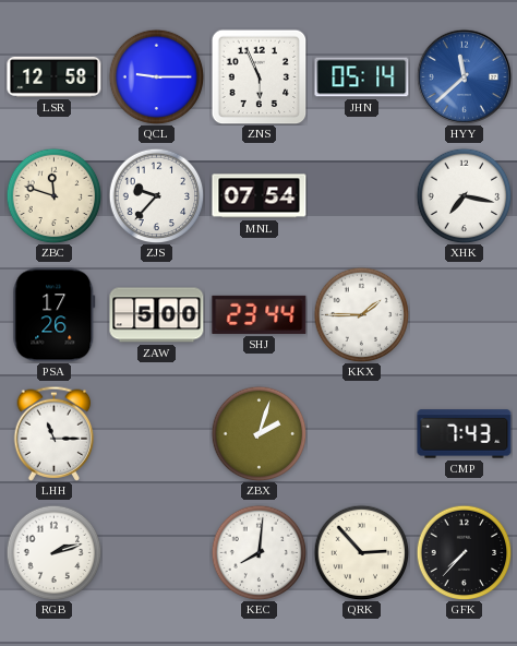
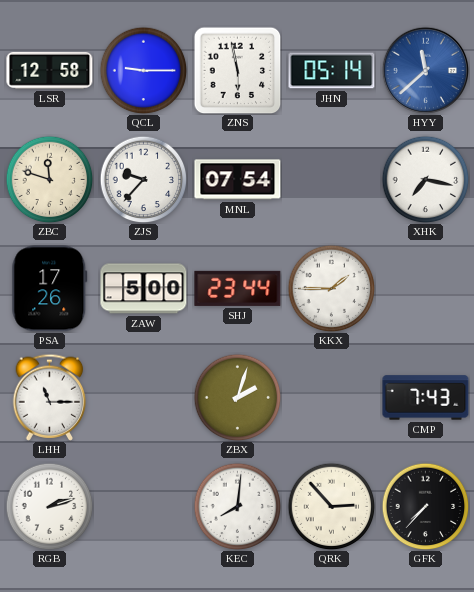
ZNS: 5:56 -> 5:58 (237, 70)
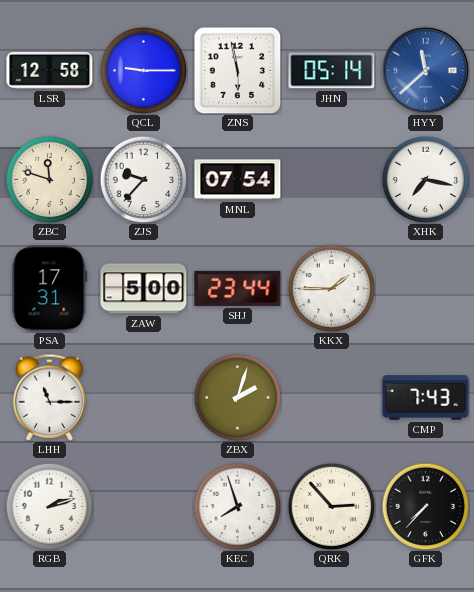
PSA: 17:26 -> 17:31 (50, 289)
KEC: 8:01 -> 7:57 (237, 506)
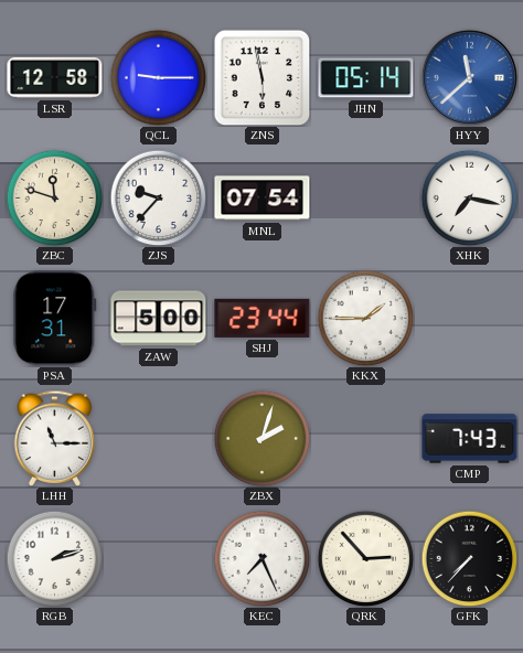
KEC: 7:57 -> 7:26 (261, 558)
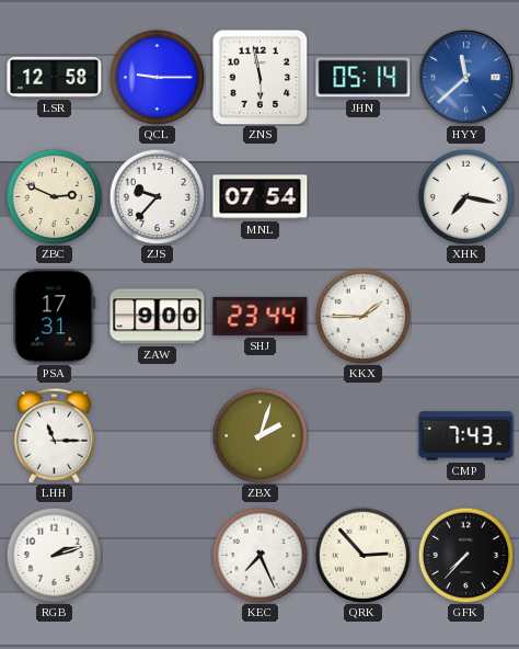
ZBC: 11:48 -> 2:49 (54, 196)
ZAW: 5:00 -> 9:00 (158, 317)
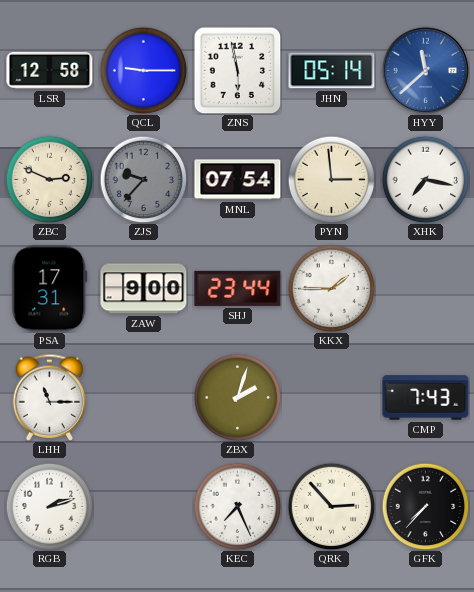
ZJS dial: white -> grey (143, 179)
PYN: none -> 2:59 (331, 179)
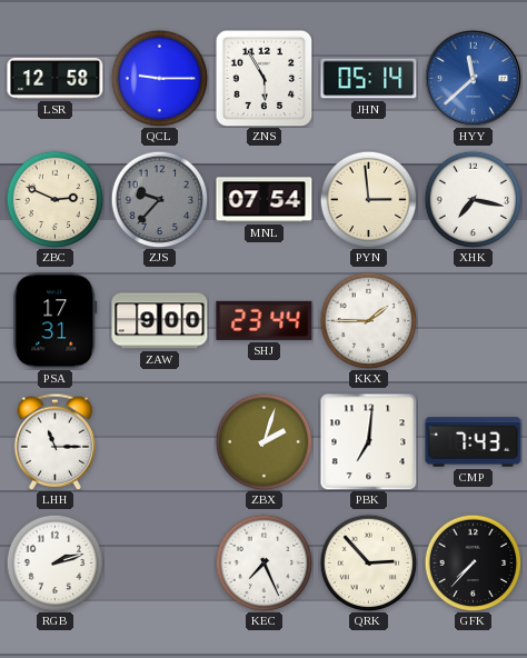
ZNS: 5:58 -> 5:55 (263, 78)
PBK: none -> 7:01 (368, 441)
